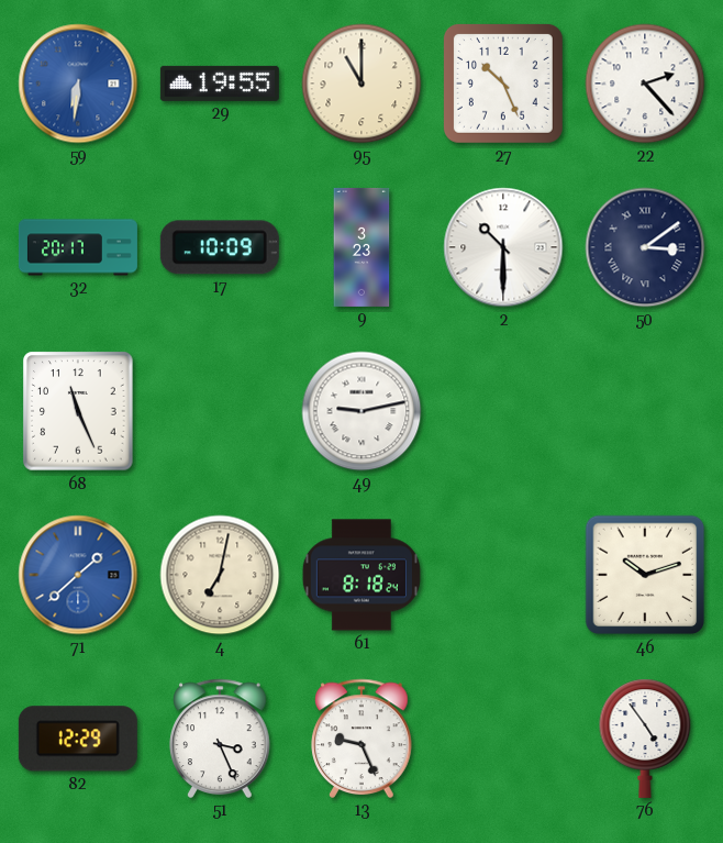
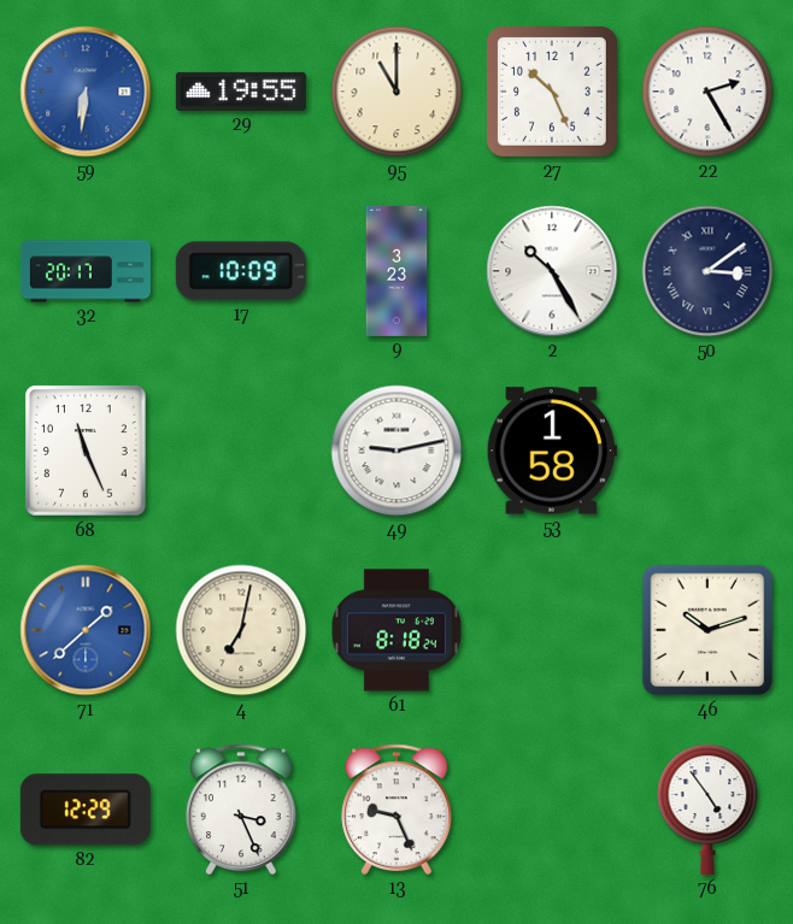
22: 2:23 -> 2:25 (707, 92)
2: 10:30 -> 10:25 (552, 271)
53: none -> 1:58 (552, 451)
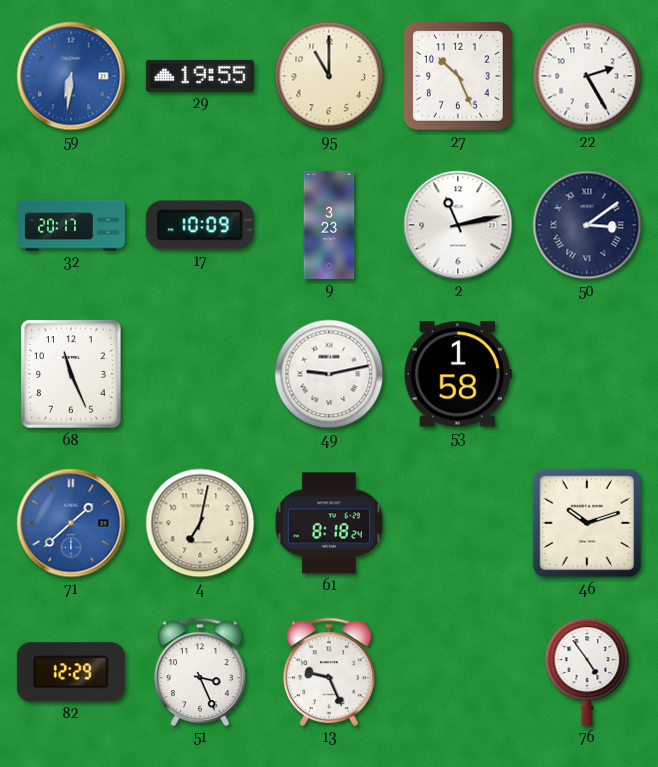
2: 10:25 -> 11:13 (458, 225)
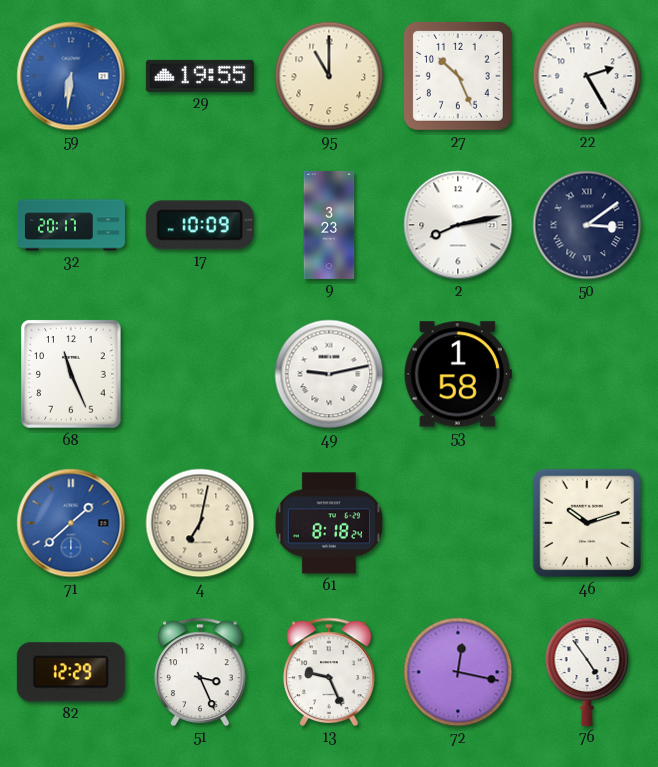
2: 11:13 -> 8:13 (458, 225)
72: none -> 12:17 (458, 672)
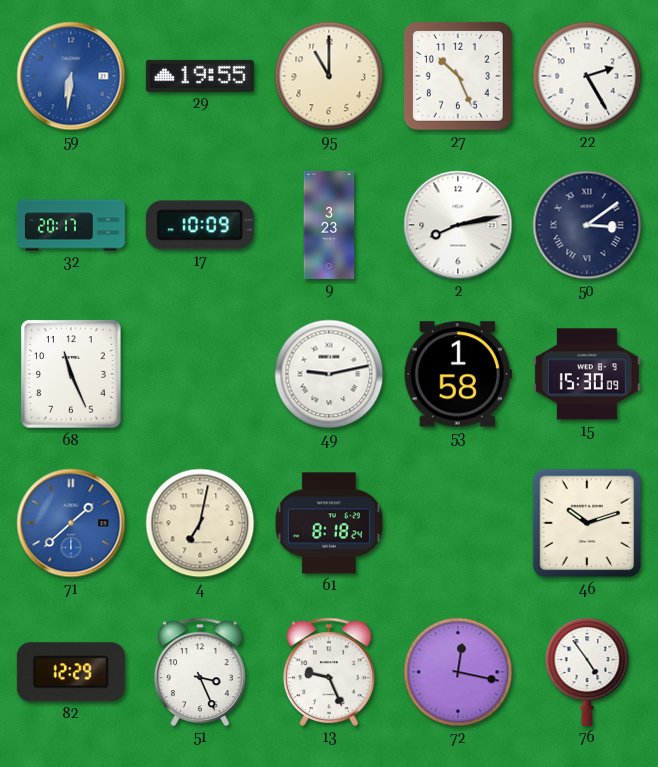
15: none -> 15:30 (587, 374)
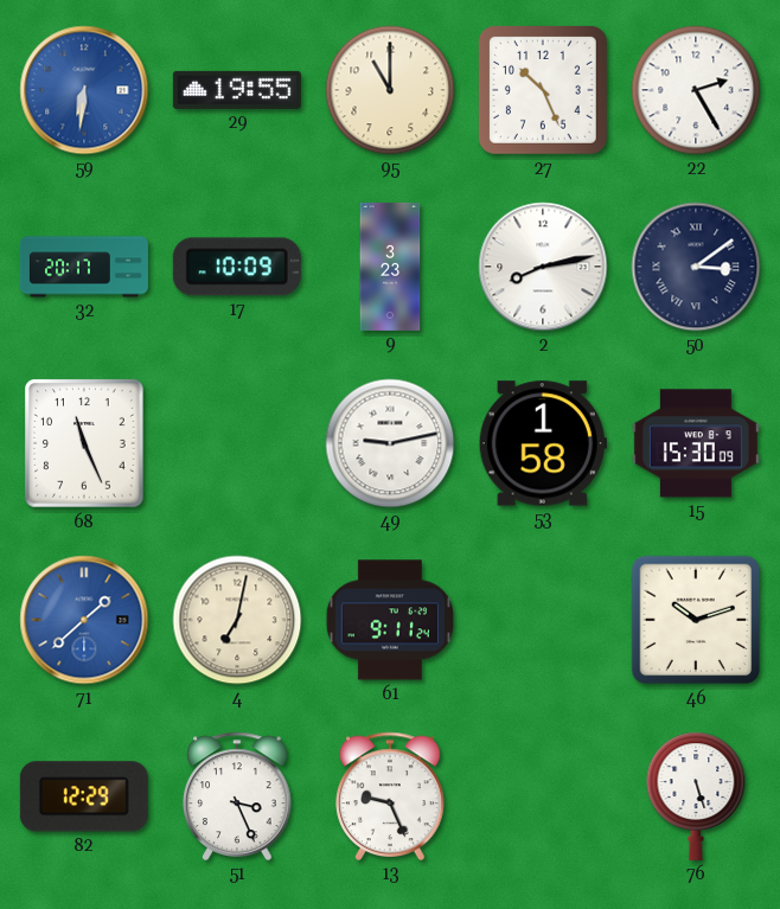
61: 8:18 -> 9:11 (390, 620)
72: 12:17 -> none (458, 672)
76: 4:54 -> 5:27 (696, 796)
